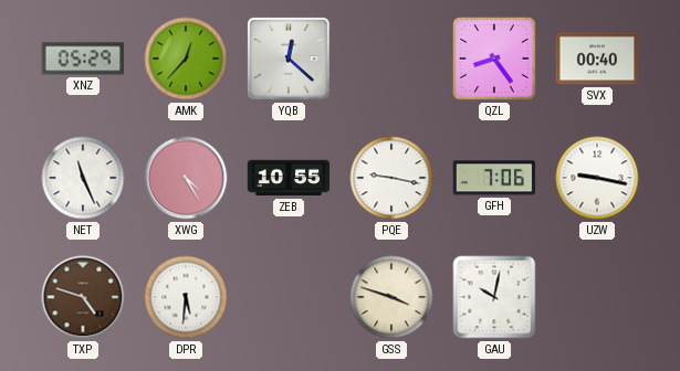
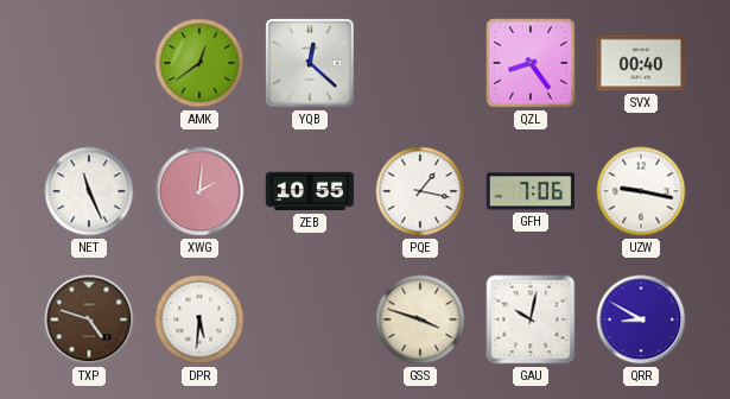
XNZ: 05:29 -> none (83, 59)
AMK: 12:37 -> 12:39 (199, 63)
XWG: 4:25 -> 2:01 (199, 191)
PQE: 9:17 -> 1:17 (420, 191)
QRR: none -> 8:50 (641, 319)
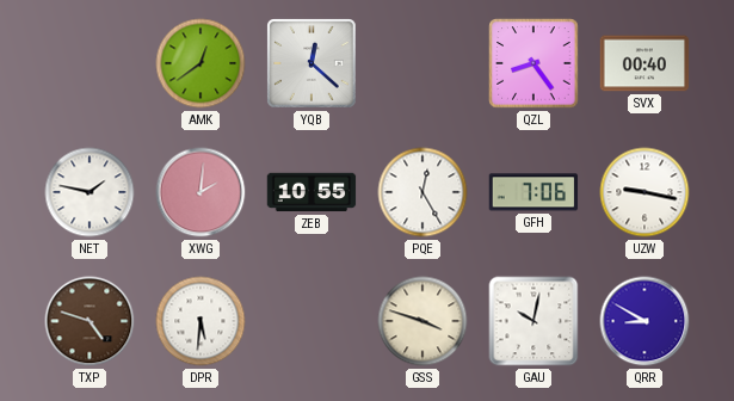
NET: 11:26 -> 1:47 (90, 192)
PQE: 1:17 -> 12:25 (422, 192)
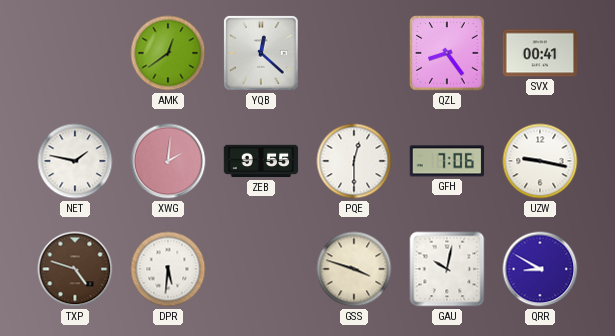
SVX: 00:40 -> 00:41 (540, 53)
ZEB: 10:55 -> 9:55 (261, 161)
PQE: 12:25 -> 12:30 (354, 161)
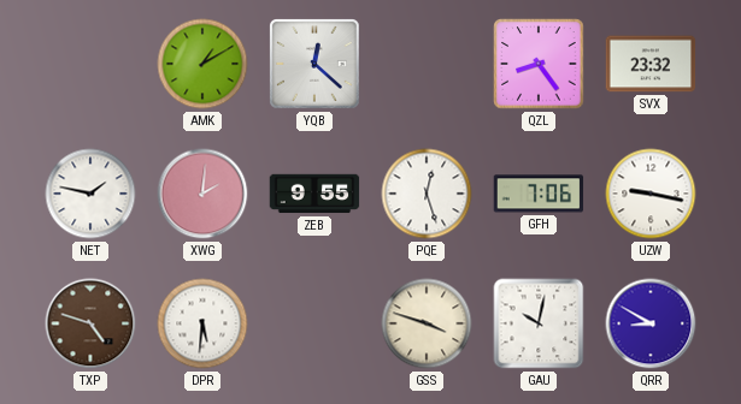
AMK: 12:39 -> 1:10 (202, 64)
SVX: 00:41 -> 23:32 (651, 64)
PQE: 12:30 -> 12:27 (427, 194)
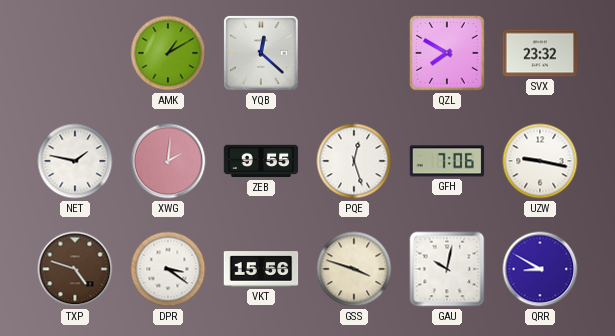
QZL: 8:24 -> 7:50 (447, 53)
DPR: 5:31 -> 3:21 (168, 269)
VKT: none -> 15:56 (261, 269)
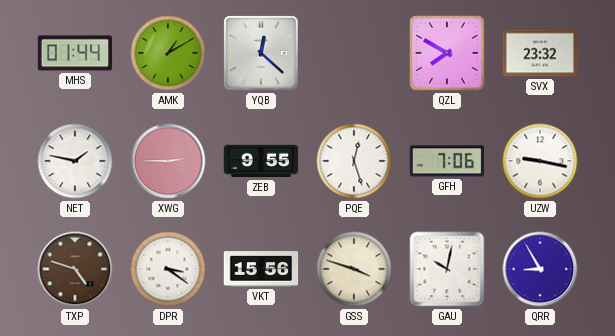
MHS: none -> 01:44 (75, 53)
XWG: 2:01 -> 2:45 (168, 161)
QRR: 8:50 -> 8:55 (540, 269)
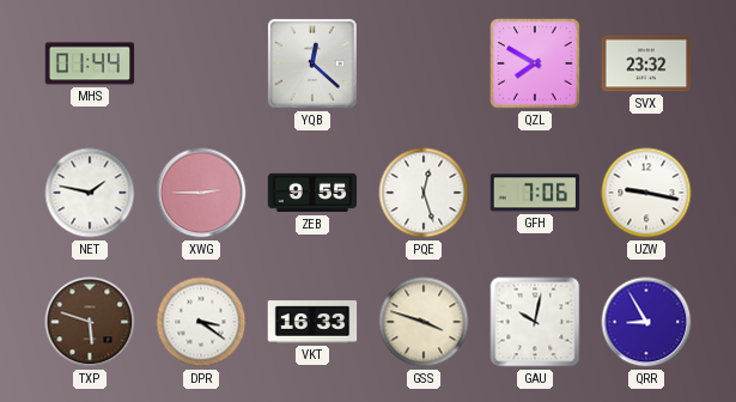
AMK: 1:10 -> none (168, 53)
TXP: 4:48 -> 5:48 (90, 322)
VKT: 15:56 -> 16:33 (312, 322)
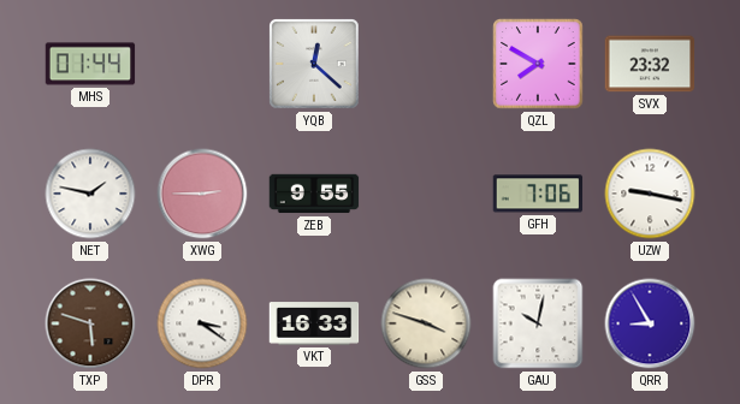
PQE: 12:27 -> none (424, 193)
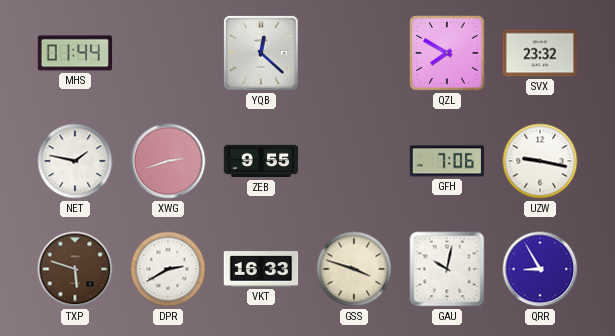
XWG: 2:45 -> 2:42 (168, 161)
DPR: 3:21 -> 2:40 (168, 269)
